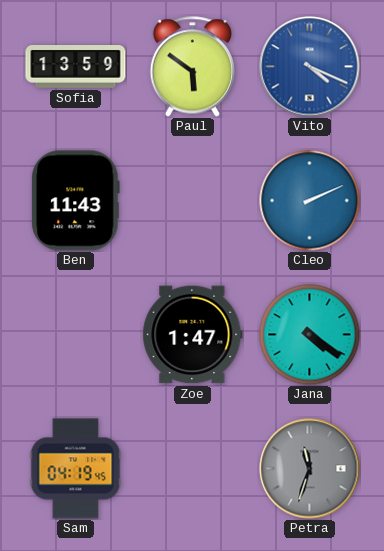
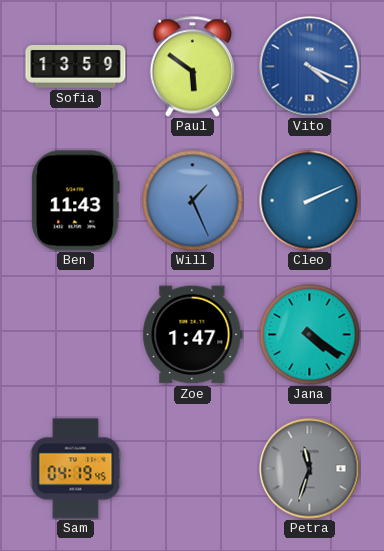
Will: none -> 1:26 (193, 201)
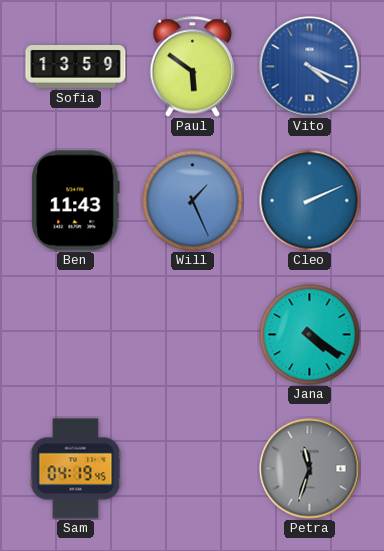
Zoe: 1:47 -> none (193, 335)
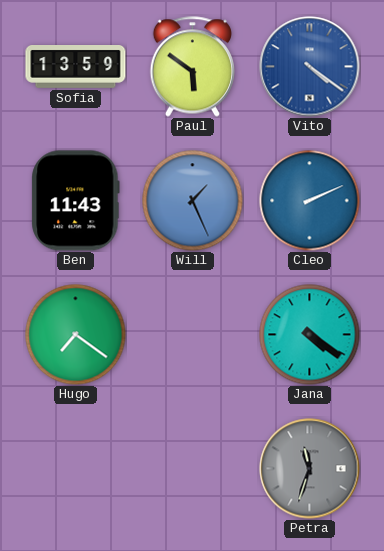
Vito: 4:19 -> 4:21 (310, 67)
Hugo: none -> 7:21 (76, 335)
Sam: 04:19 -> none (76, 469)
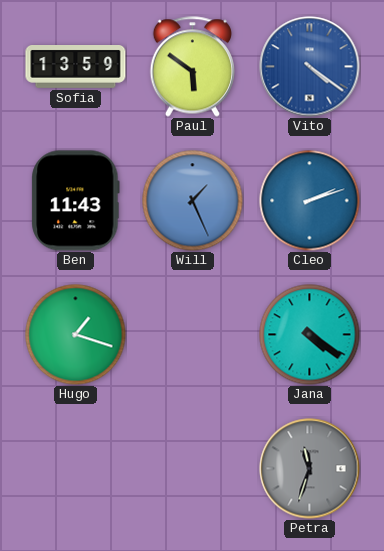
Cleo: 2:11 -> 2:12 (310, 201)
Hugo: 7:21 -> 1:18 (76, 335)
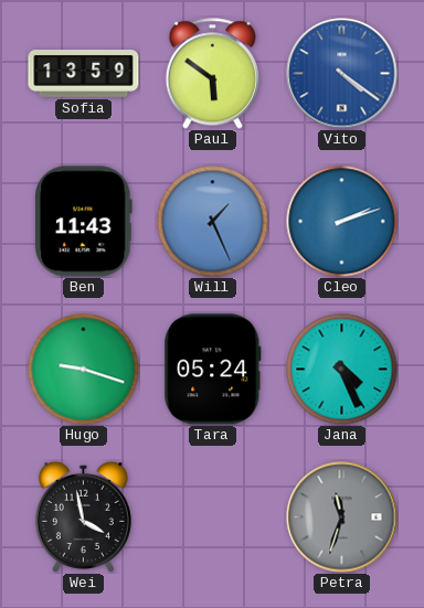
Hugo: 1:18 -> 9:18 (84, 370)
Tara: none -> 05:24 (213, 370)
Jana: 4:21 -> 4:26 (342, 370)
Wei: none -> 3:58 (83, 516)
